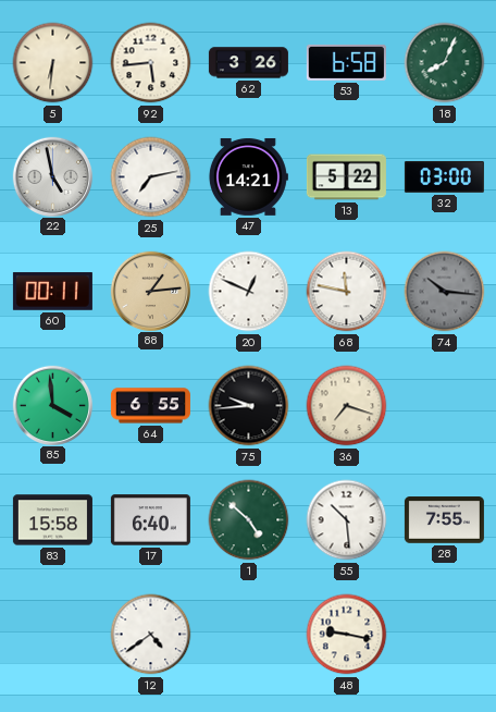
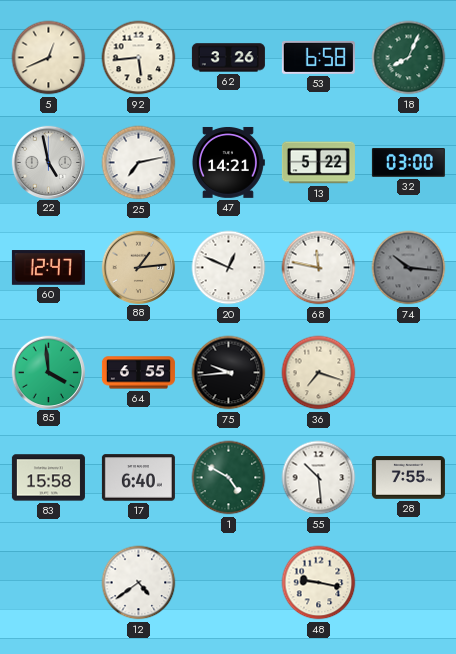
5: 6:31 -> 12:41 (49, 58)
60: 00:11 -> 12:47 (48, 268)
1: 4:52 -> 4:50 (229, 478)
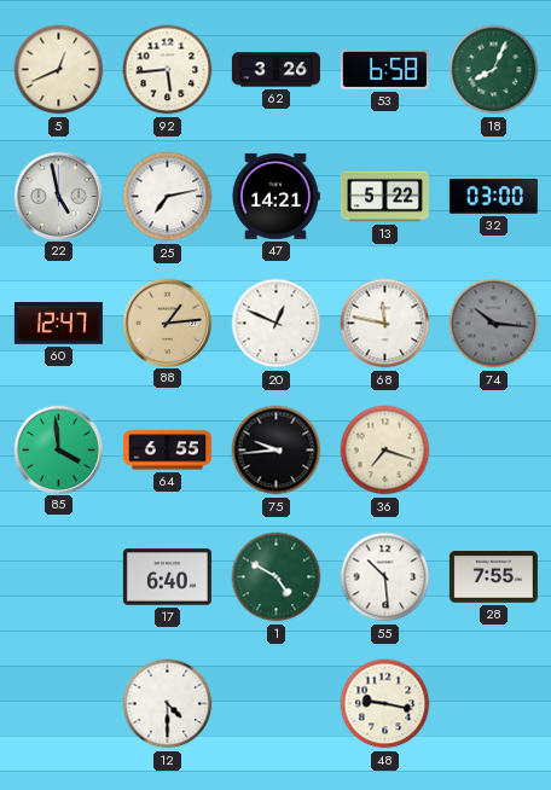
83: 15:58 -> none (48, 478)
12: 4:39 -> 4:30 (168, 704)
